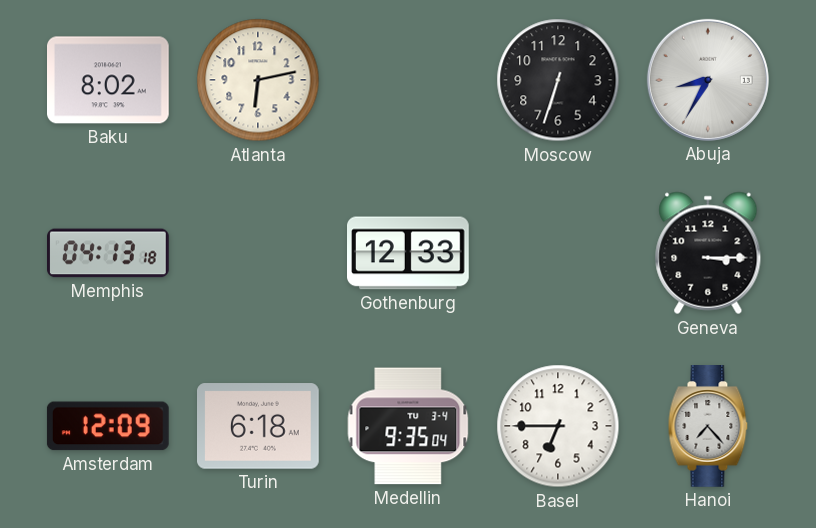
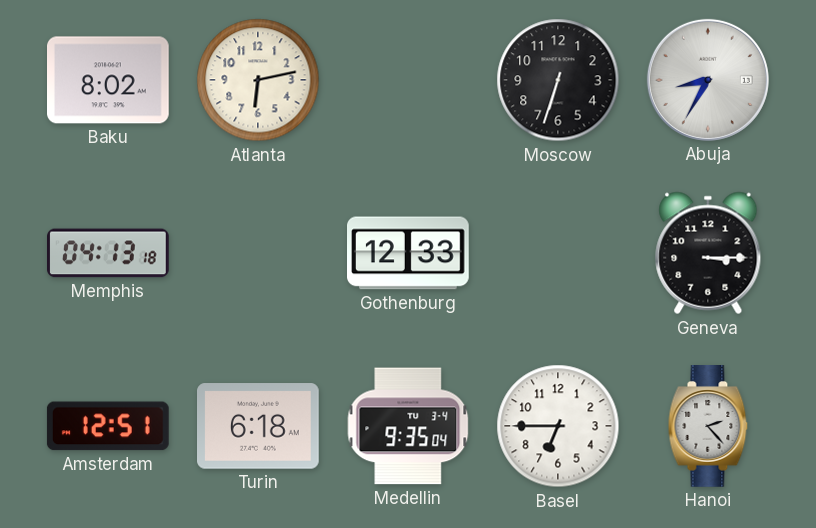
Amsterdam: 12:09 -> 12:51 (108, 426)
Hanoi: 7:23 -> 2:23 (708, 427)
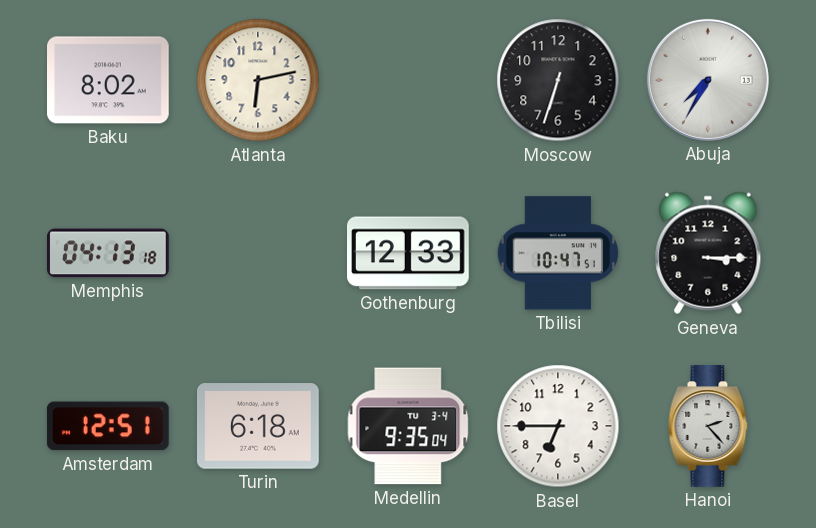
Abuja: 8:35 -> 7:35 (708, 80)
Tbilisi: none -> 10:47 (558, 253)
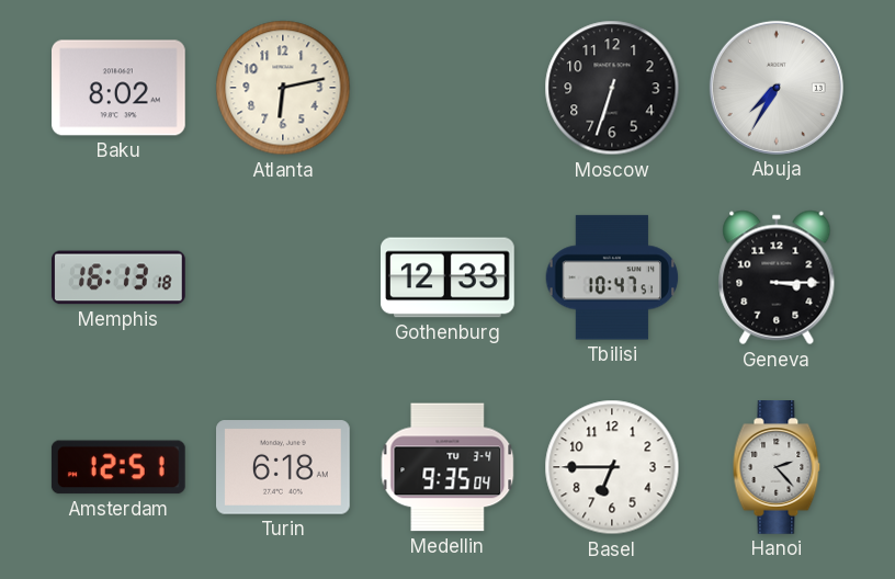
Memphis: 04:13 -> 16:13 (120, 277)
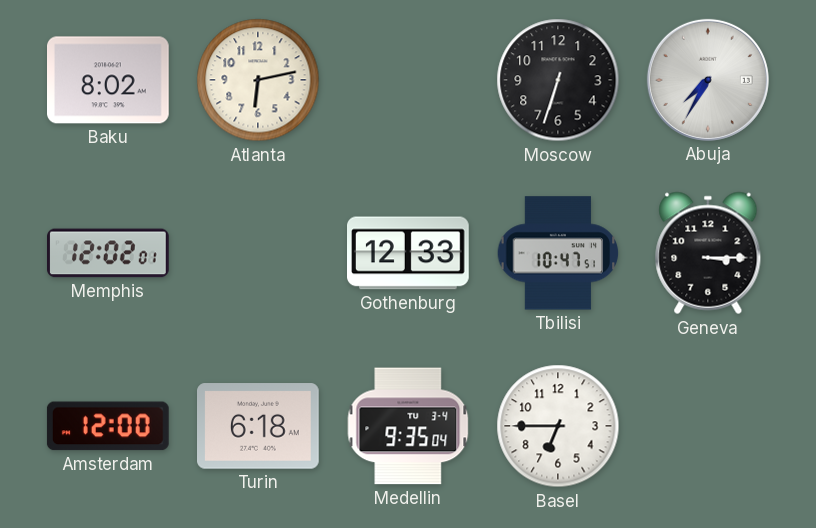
Memphis: 16:13 -> 12:02 (109, 253)
Amsterdam: 12:51 -> 12:00 (108, 426)
Hanoi: 2:23 -> none (777, 468)
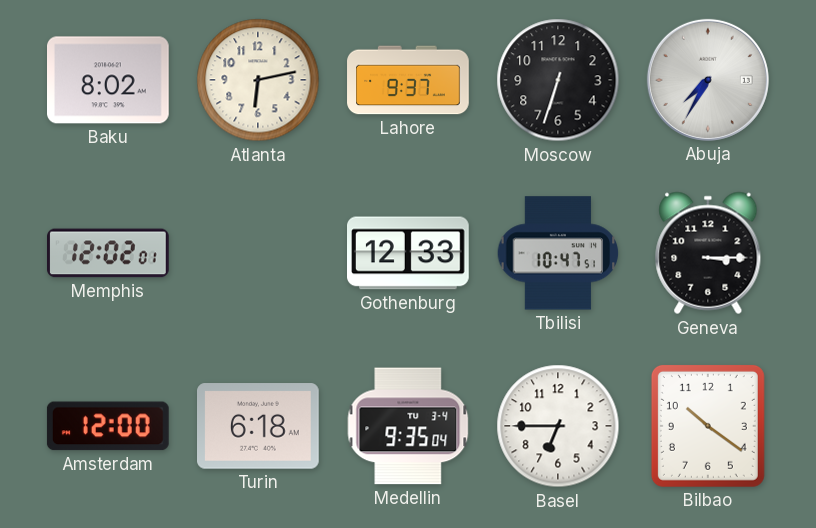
Lahore: none -> 9:37 (408, 80)
Bilbao: none -> 10:21 (708, 426)
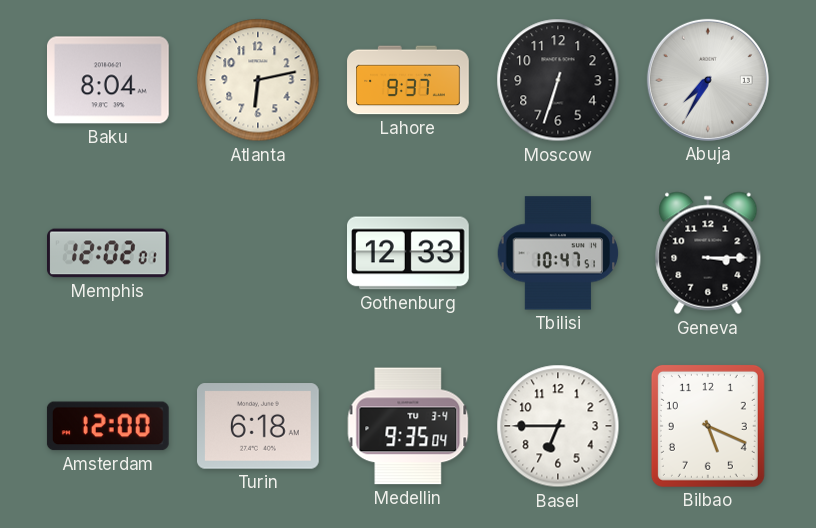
Baku: 8:02 -> 8:04 (109, 80)
Bilbao: 10:21 -> 5:19 (708, 426)
